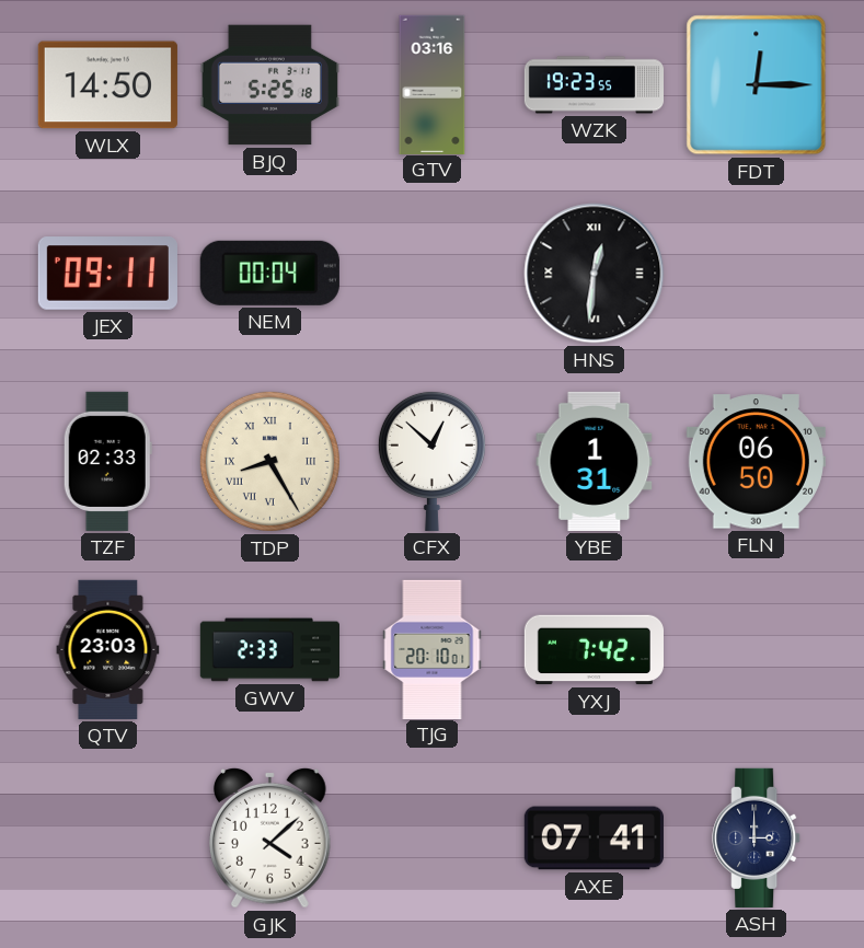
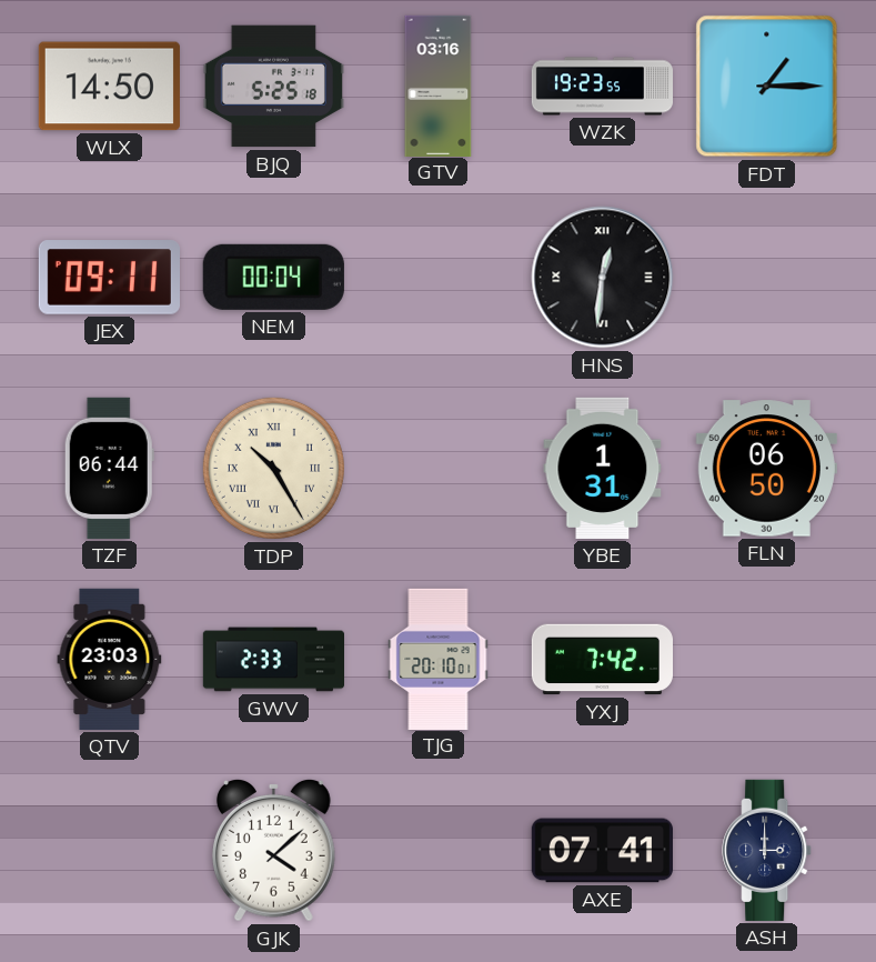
FDT: 12:15 -> 1:15 (767, 87)
TZF: 02:33 -> 06:44 (109, 468)
TDP: 8:25 -> 10:25 (273, 468)
CFX: 12:52 -> none (431, 461)
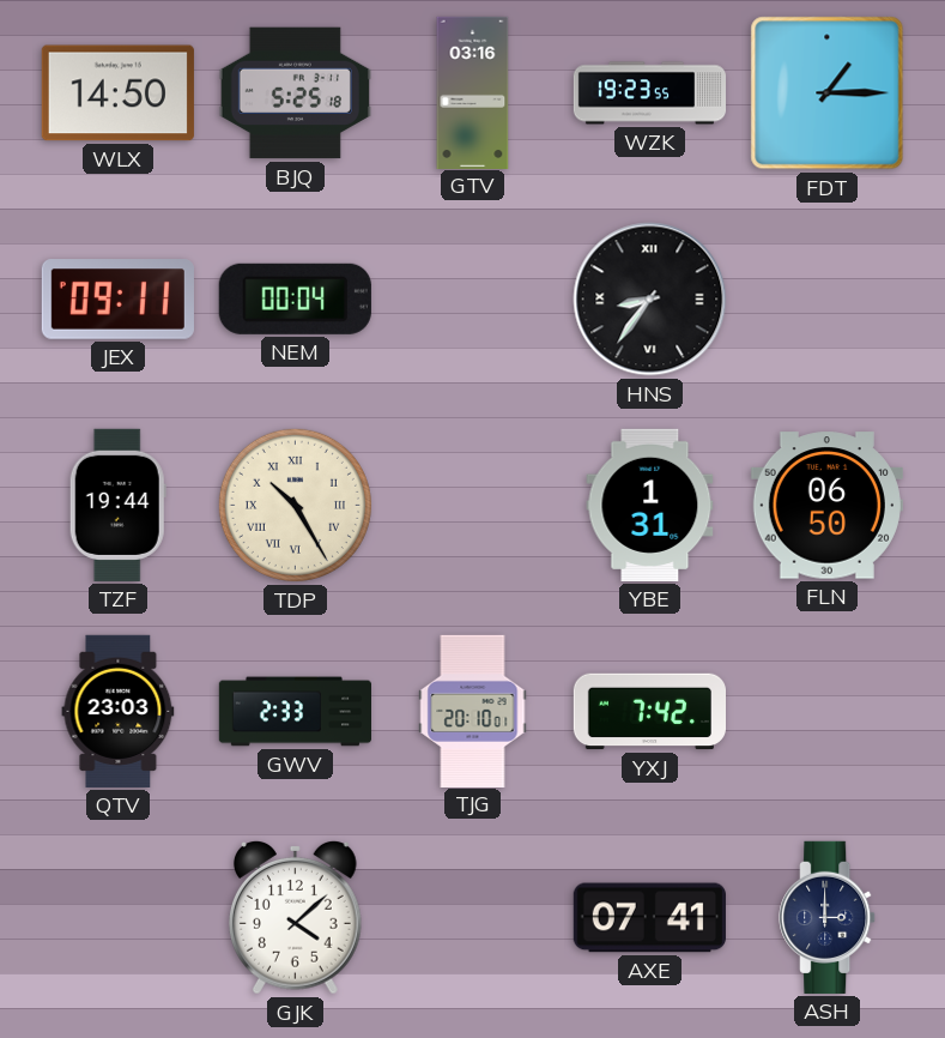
HNS: 12:31 -> 8:36 (650, 300)
TZF: 06:44 -> 19:44 (117, 505)
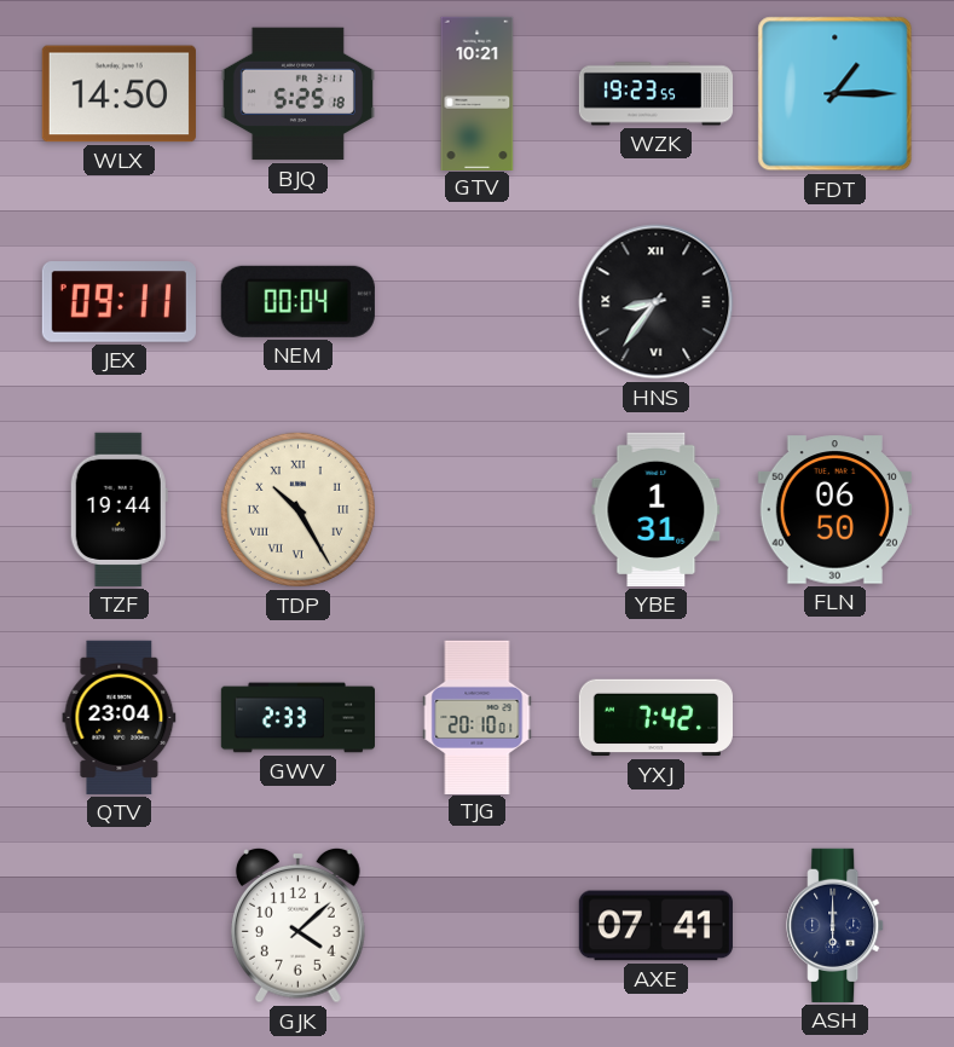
GTV: 03:16 -> 10:21 (478, 93)
QTV: 23:03 -> 23:04 (120, 717)
ASH: 3:00 -> 6:00 (836, 925)
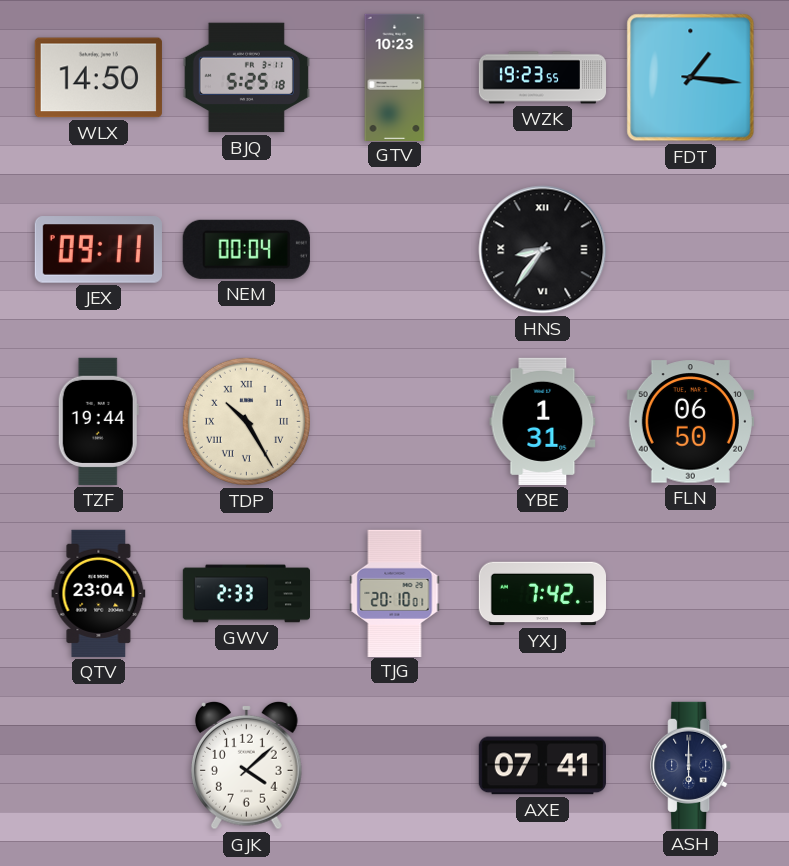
GTV: 10:21 -> 10:23 (395, 77)
FDT: 1:15 -> 1:16 (691, 78)
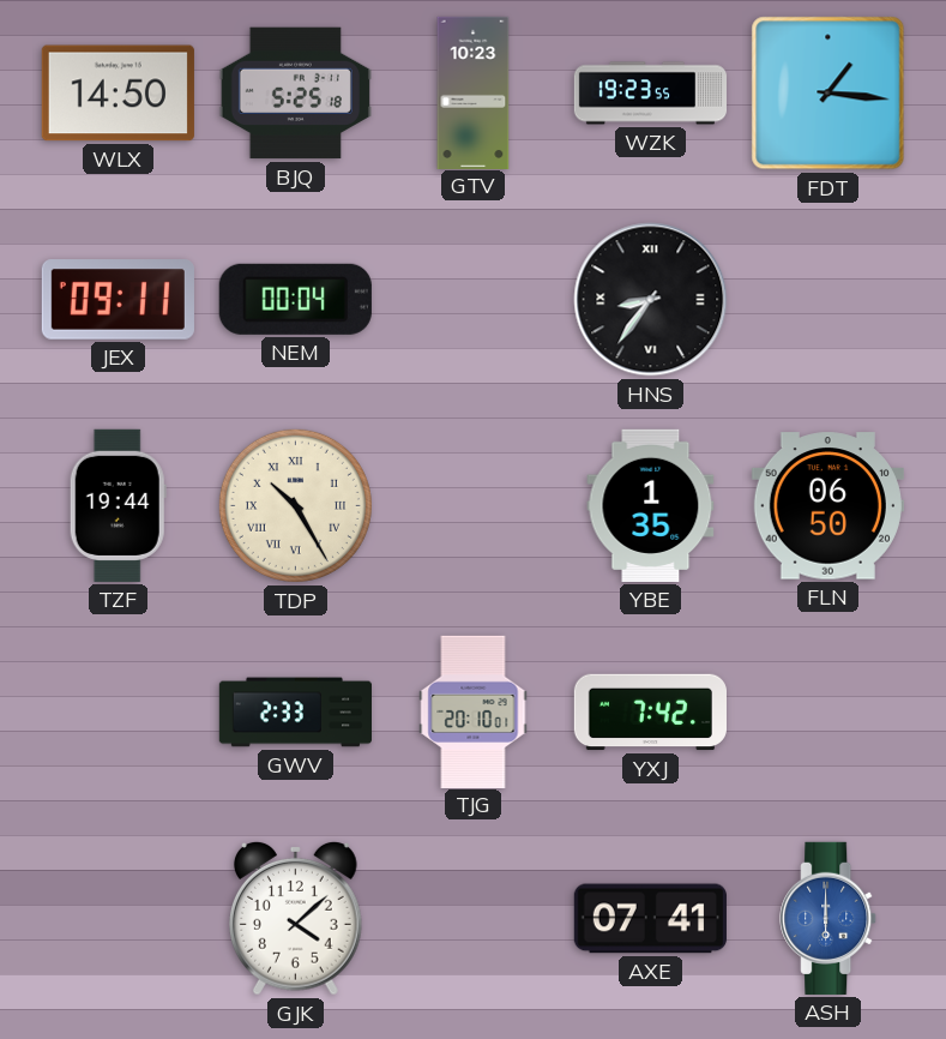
YBE: 1:31 -> 1:35 (651, 505)
QTV: 23:04 -> none (99, 593)
ASH dial: navy -> blue (828, 918)
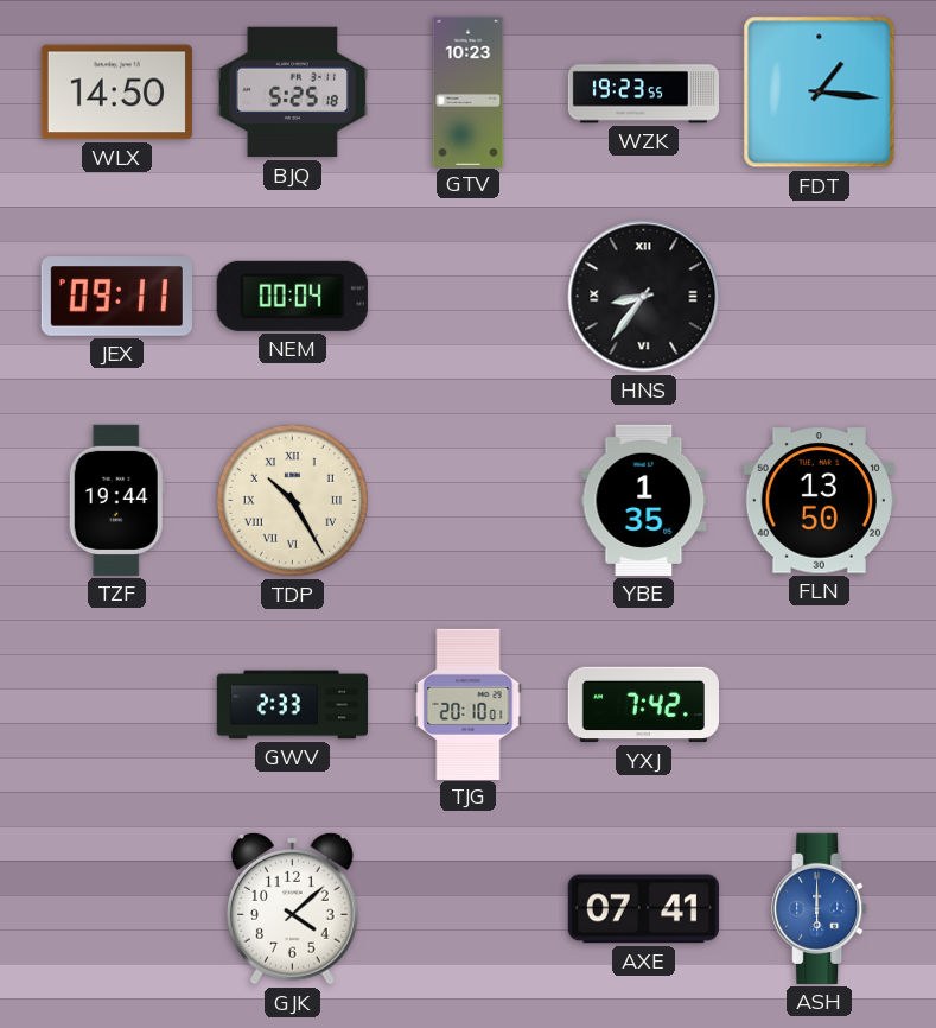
FLN: 06:50 -> 13:50 (819, 501)
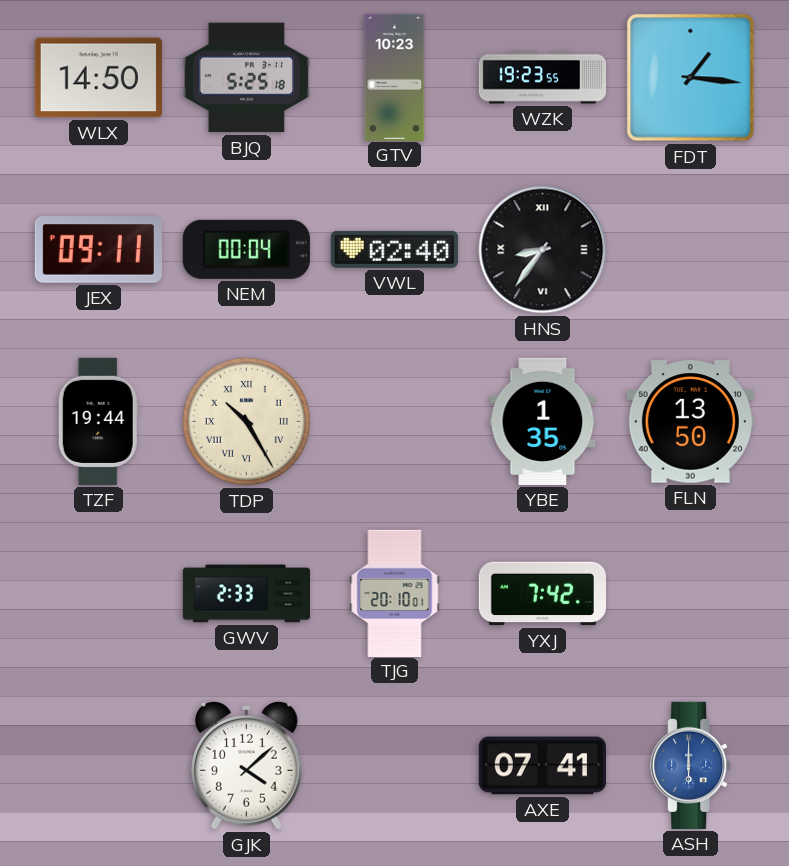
VWL: none -> 02:40 (394, 249)
